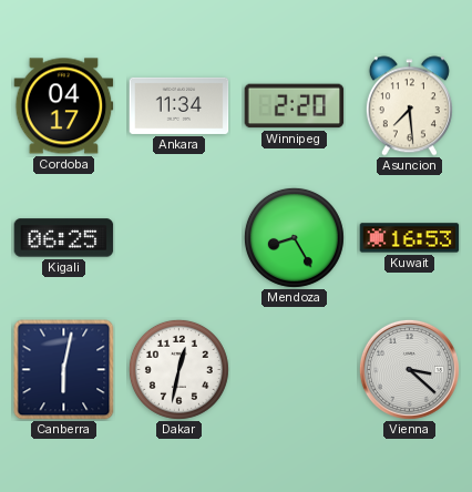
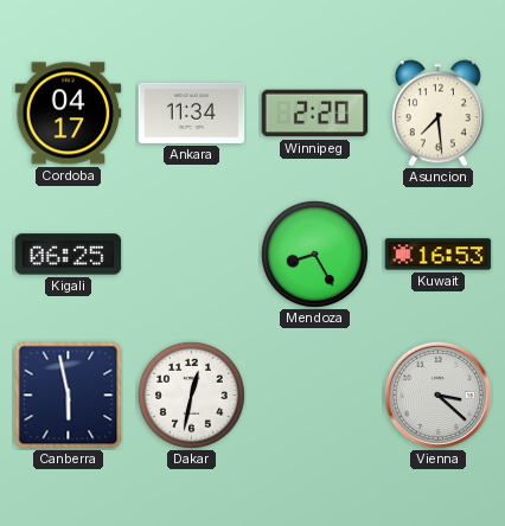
Canberra: 6:02 -> 5:58 (69, 396)
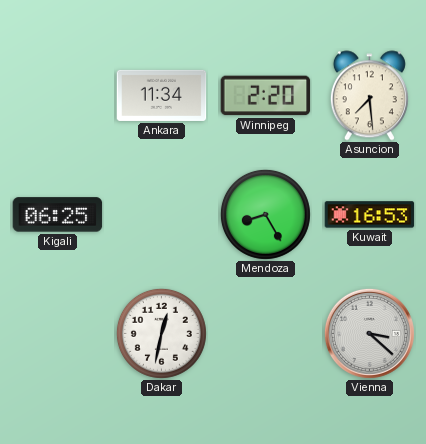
Cordoba: 04:17 -> none (69, 114)
Canberra: 5:58 -> none (69, 396)
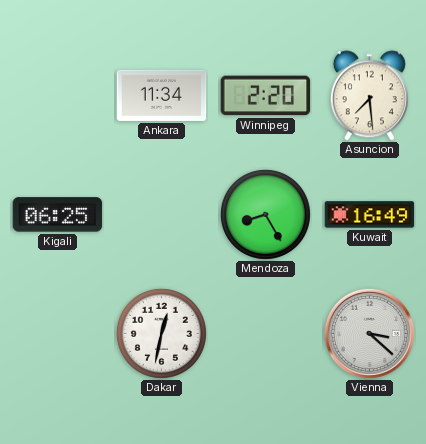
Kuwait: 16:53 -> 16:49 (370, 215)
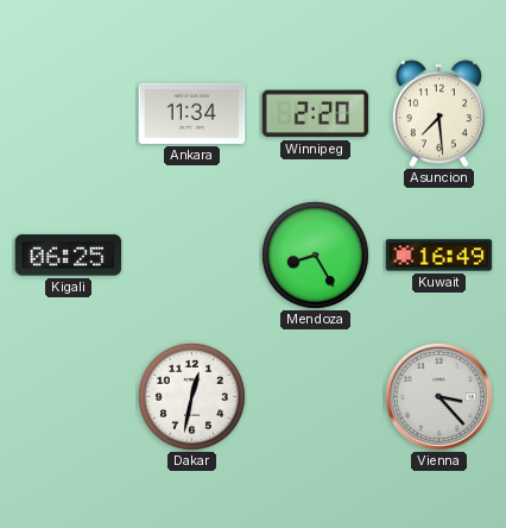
Vienna: 3:22 -> 3:23 (438, 396)
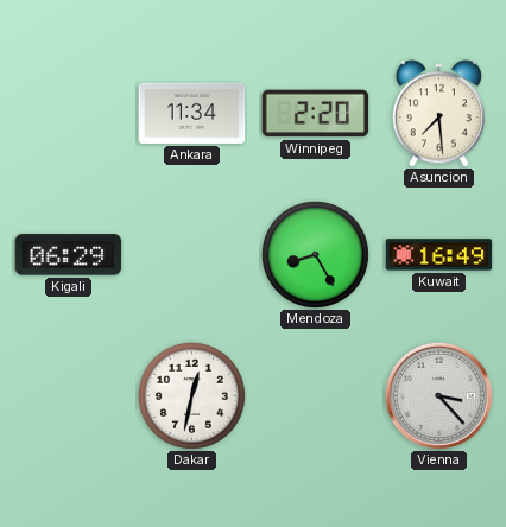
Kigali: 06:25 -> 06:29 (69, 255)
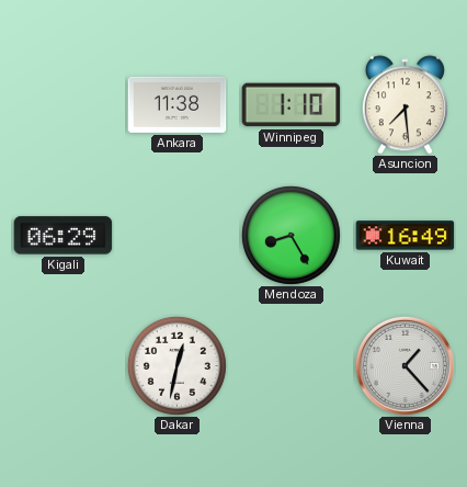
Ankara: 11:34 -> 11:38 (178, 104)
Winnipeg: 2:20 -> 1:10 (292, 105)
Vienna: 3:23 -> 1:23 (405, 365)
